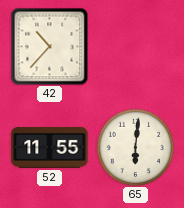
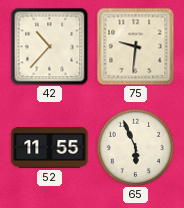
75: none -> 9:31 (135, 46)
65: 6:01 -> 5:56 (135, 147)
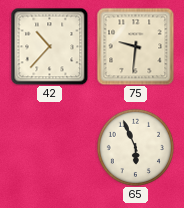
52: 11:55 -> none (50, 148)
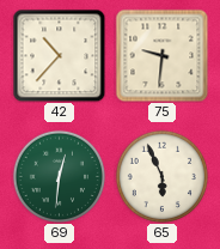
69: none -> 12:31 (59, 176)
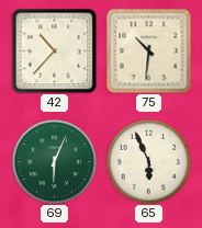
75: 9:31 -> 10:31 (148, 50)
69: 12:31 -> 6:04 (54, 161)
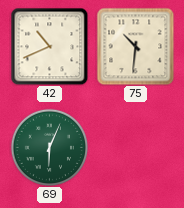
42: 10:37 -> 10:41 (49, 46)
65: 5:56 -> none (148, 161)
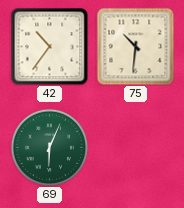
42: 10:41 -> 10:36 (49, 46)
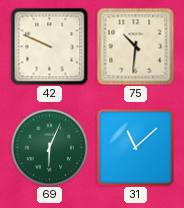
42: 10:36 -> 9:49 (49, 46)
31: none -> 11:08 (135, 148)
